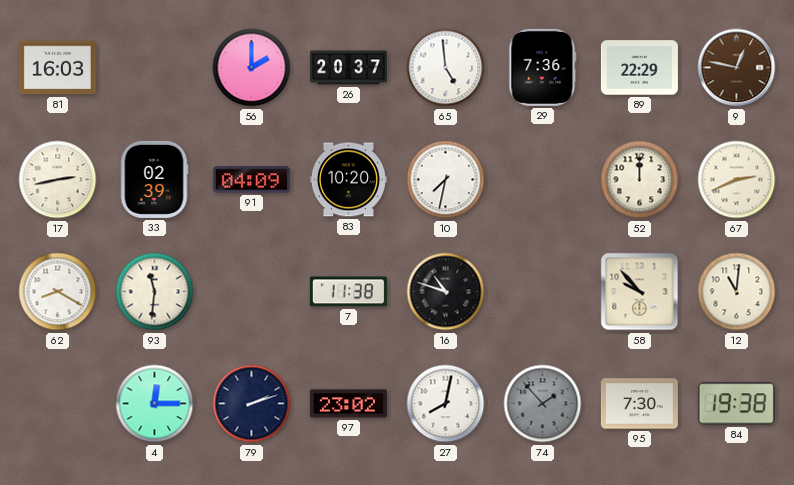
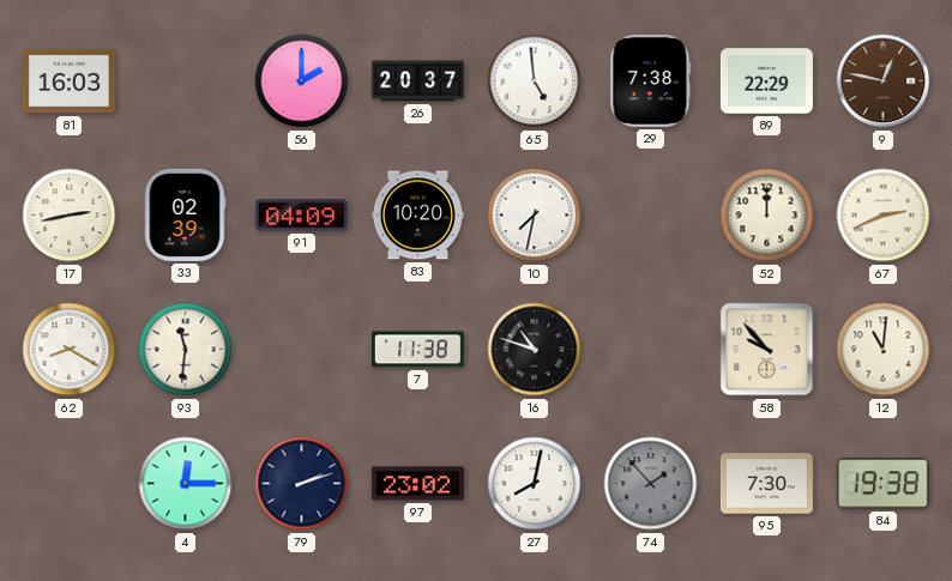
29: 7:36 -> 7:38 (651, 80)
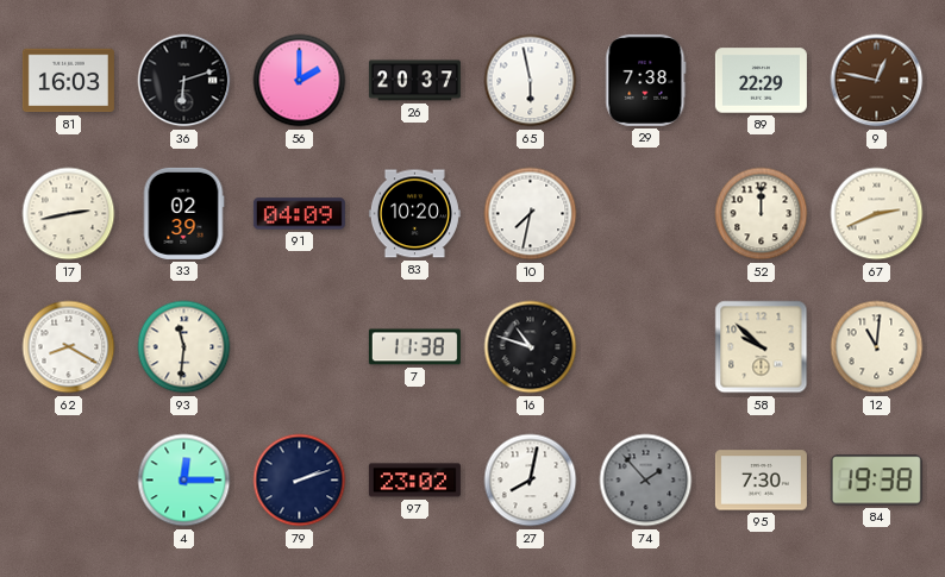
36: none -> 6:12 (184, 81)
65: 4:59 -> 5:58 (531, 81)
58: 9:53 -> 9:52 (762, 347)
